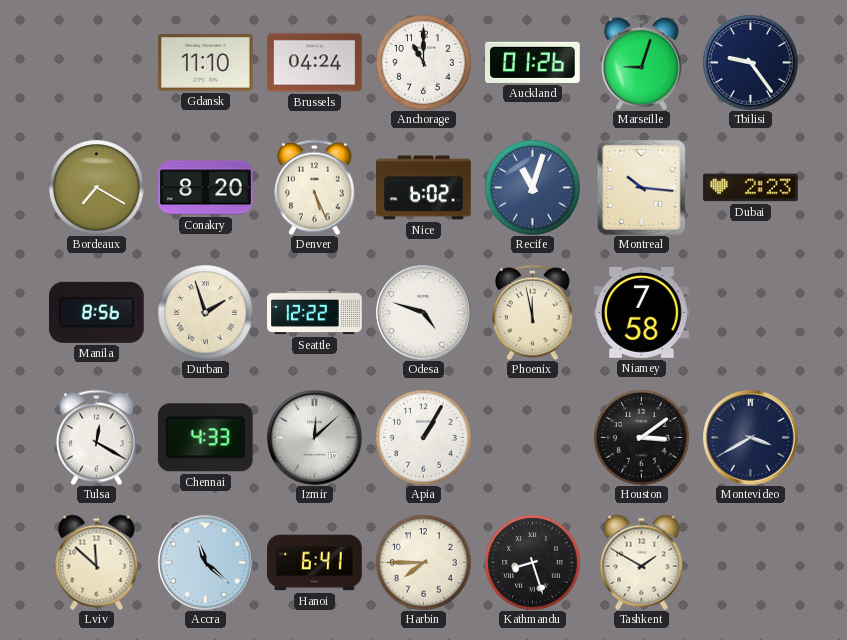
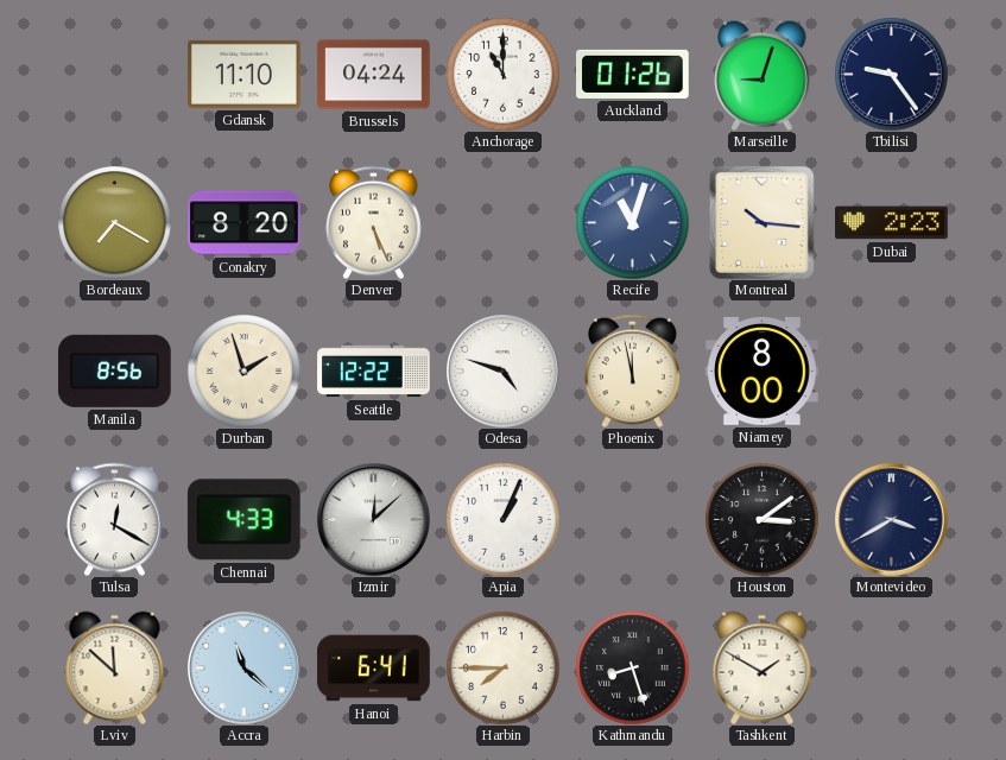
Nice: 6:02 -> none (424, 188)
Niamey: 7:58 -> 8:00 (763, 370)
Apia: 1:05 -> 1:04 (502, 519)
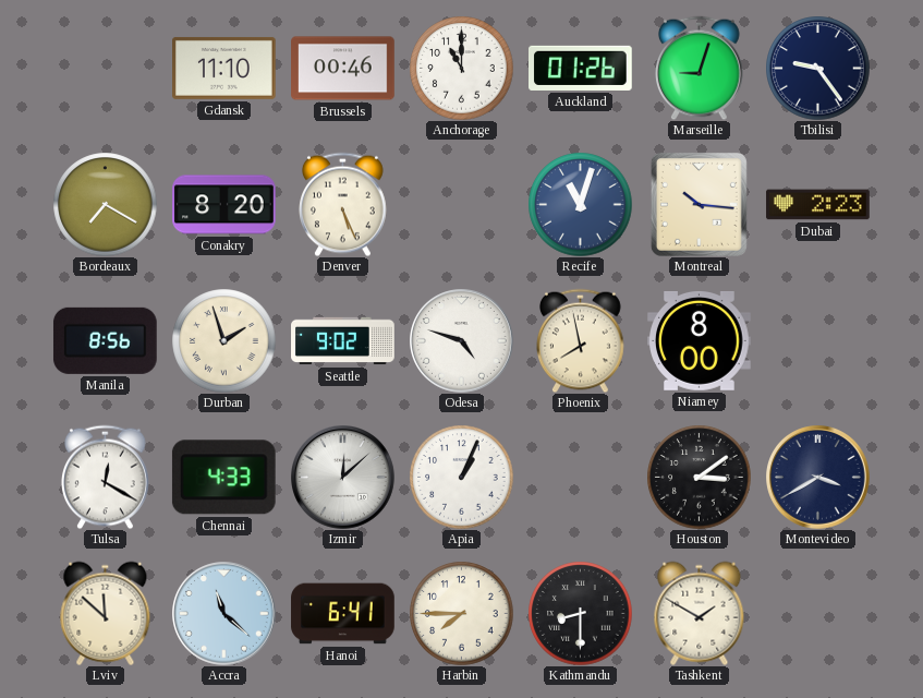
Brussels: 04:24 -> 00:46 (343, 69)
Seattle: 12:22 -> 9:02 (343, 341)
Phoenix: 11:58 -> 7:58 (581, 340)
Kathmandu: 8:27 -> 8:30 (580, 613)
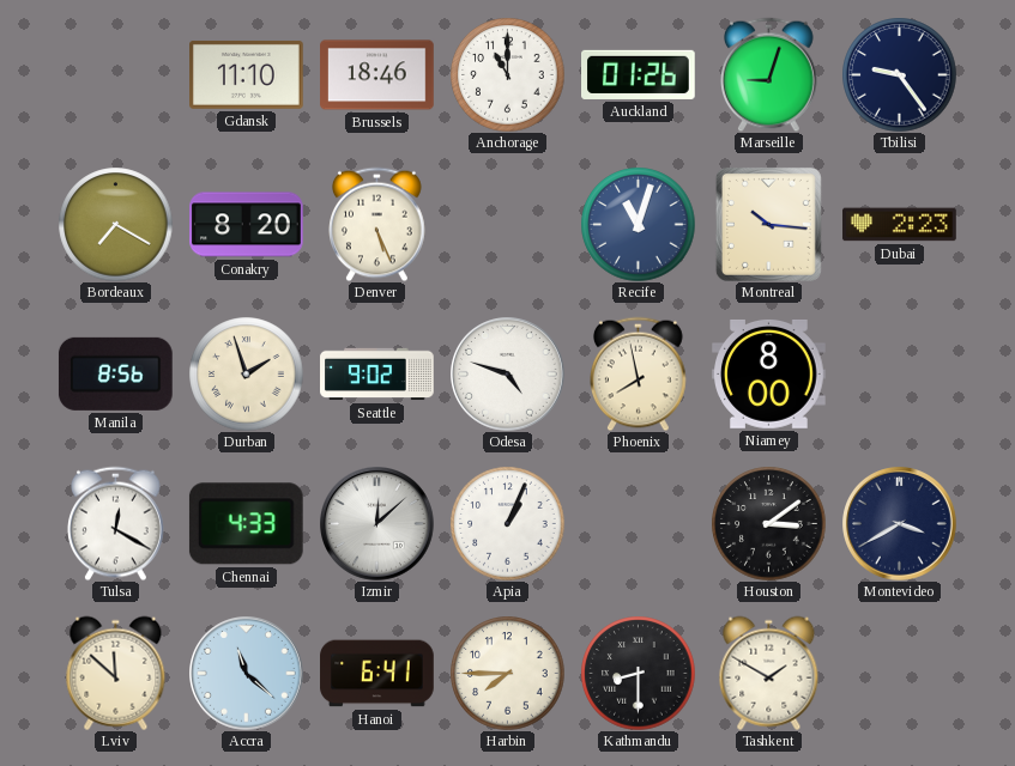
Brussels: 00:46 -> 18:46 (377, 75)
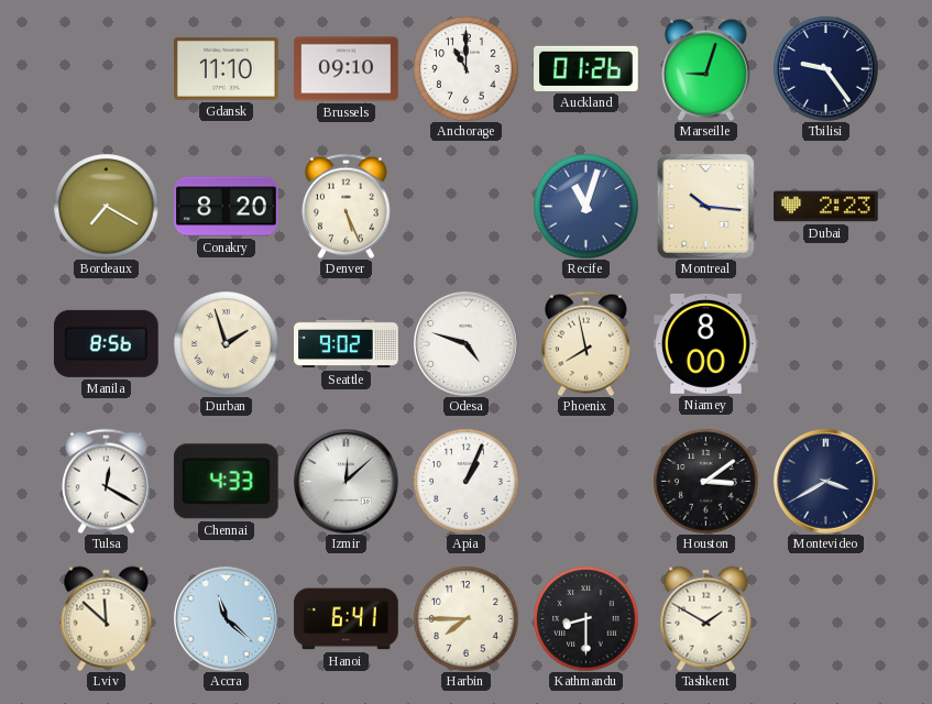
Brussels: 18:46 -> 09:10 (347, 69)
